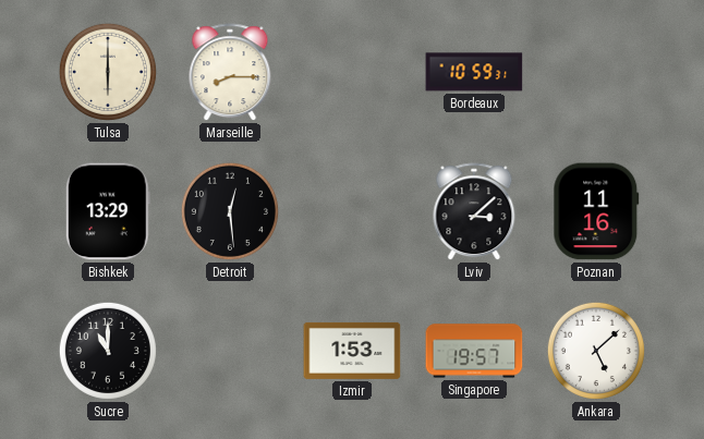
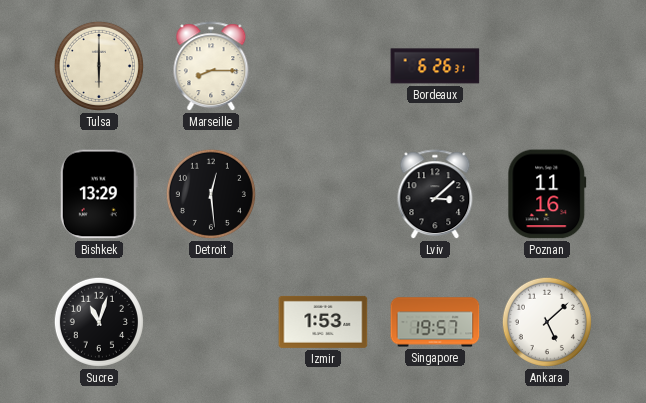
Bordeaux: 10:59 -> 6:26 (435, 66)
Sucre: 11:00 -> 11:03 (99, 322)
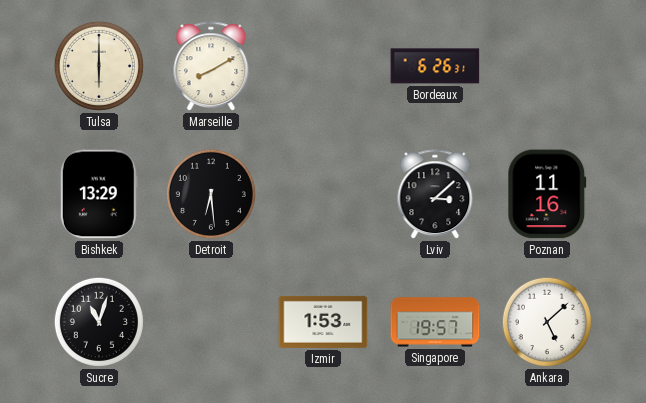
Marseille: 8:15 -> 8:10 (211, 67)
Detroit: 12:29 -> 6:29 (211, 194)
